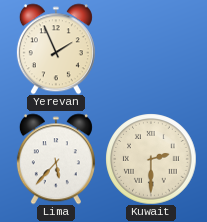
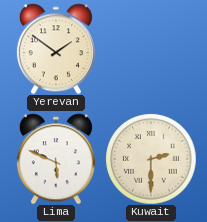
Yerevan: 1:56 -> 1:51 (56, 49)
Lima: 5:37 -> 5:49 (56, 159)
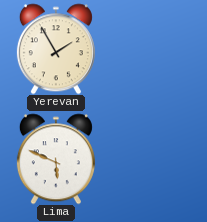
Yerevan: 1:51 -> 1:55 (56, 49)
Kuwait: 2:30 -> none (151, 159)
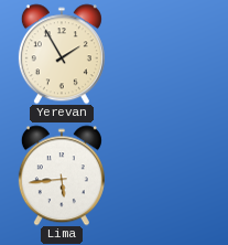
Lima: 5:49 -> 5:44 (62, 175)
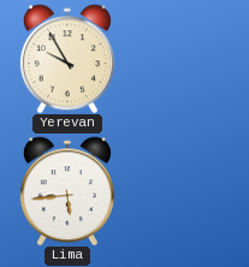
Yerevan: 1:55 -> 9:55 (67, 59)
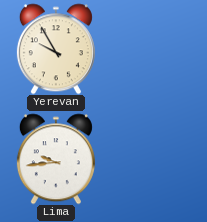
Lima: 5:44 -> 9:44 (56, 159)
